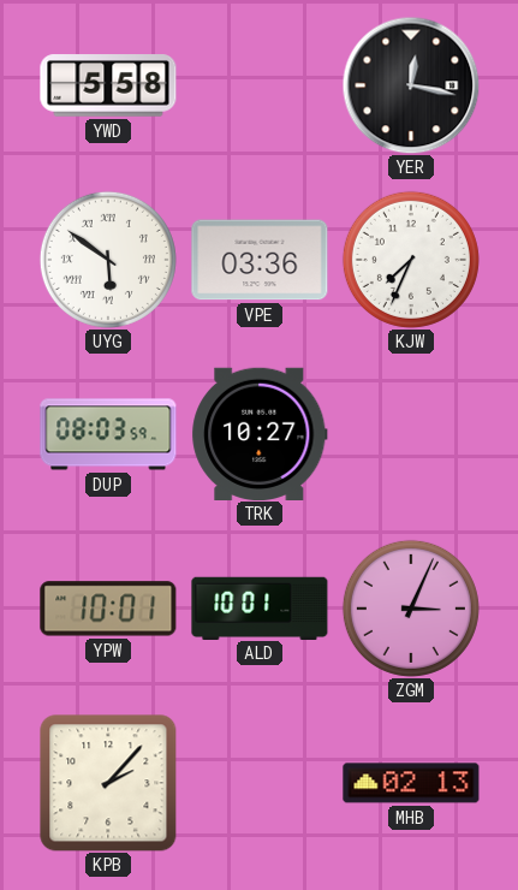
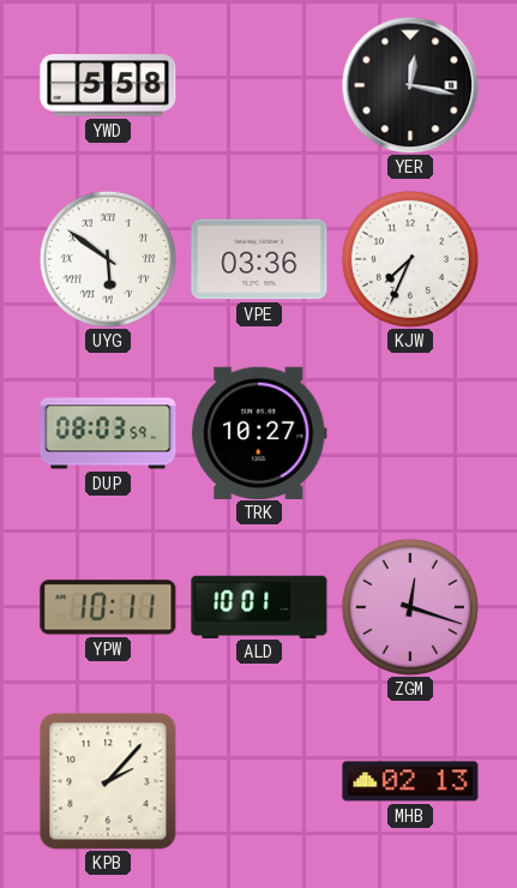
YPW: 10:01 -> 10:11 (108, 607)
ZGM: 3:04 -> 12:18 (410, 607)
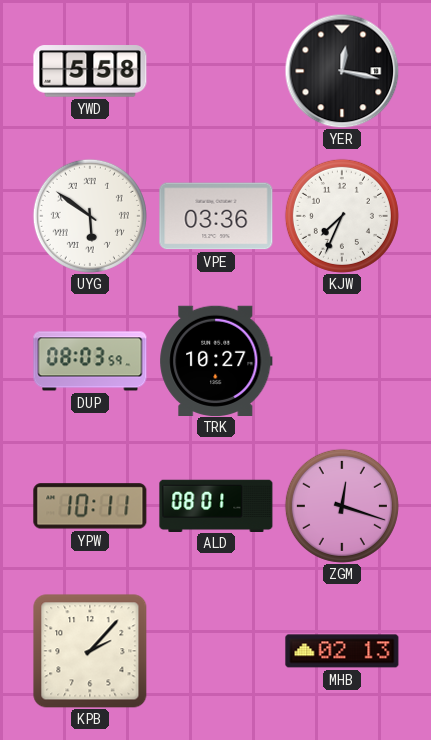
ALD: 10:01 -> 08:01 (216, 505)
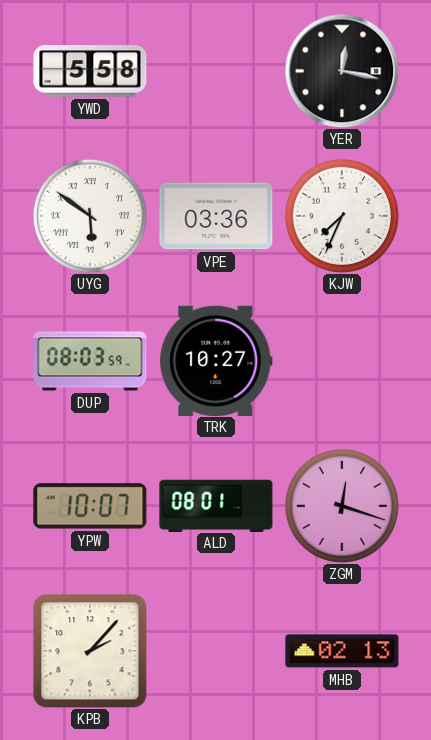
YPW: 10:11 -> 10:07 (90, 506)
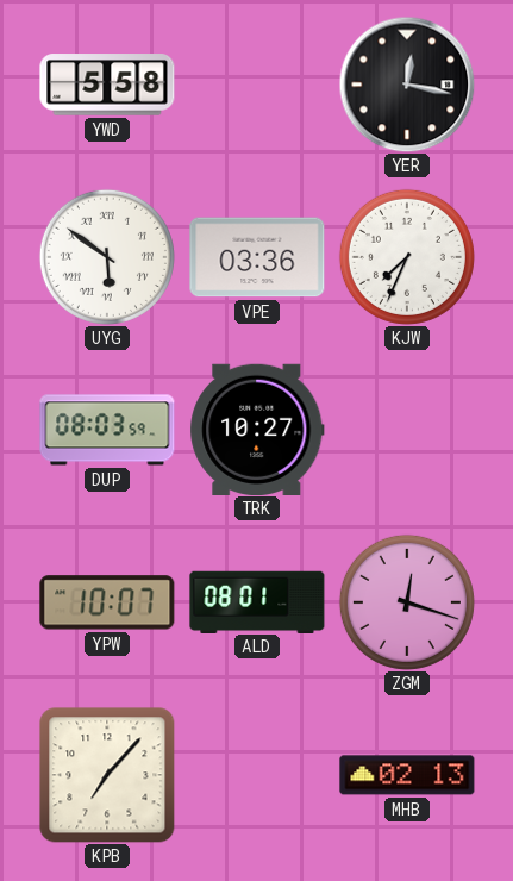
KPB: 2:07 -> 7:07 (107, 775)
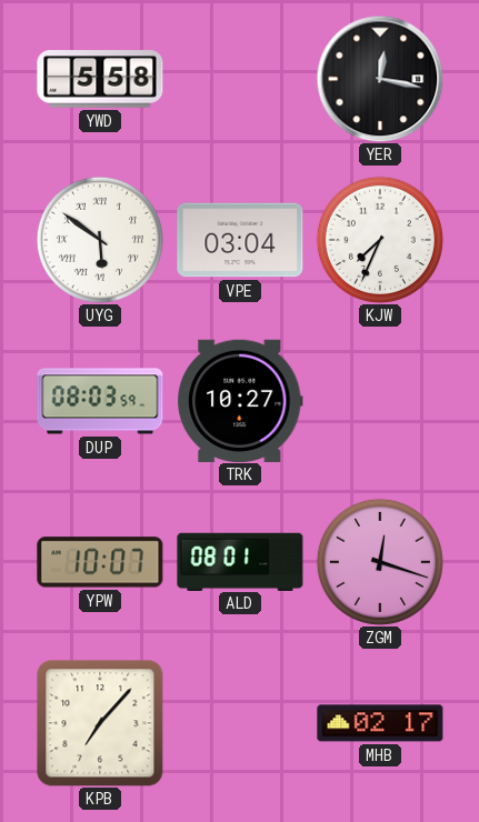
VPE: 03:36 -> 03:04 (240, 240)
MHB: 02:13 -> 02:17 (380, 723)
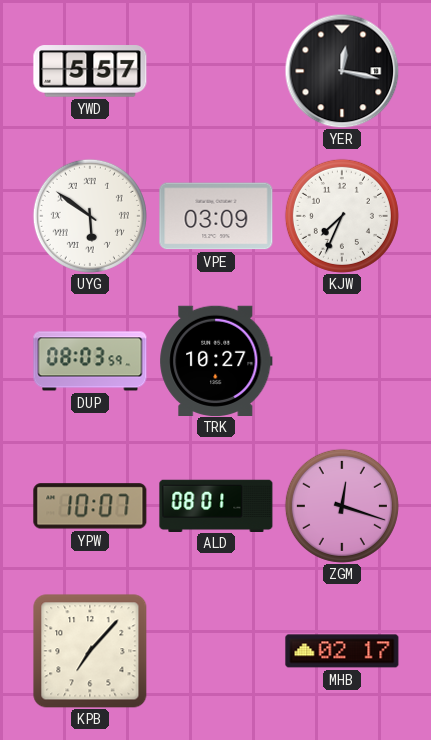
YWD: 5:58 -> 5:57 (90, 71)
VPE: 03:04 -> 03:09 (216, 216)
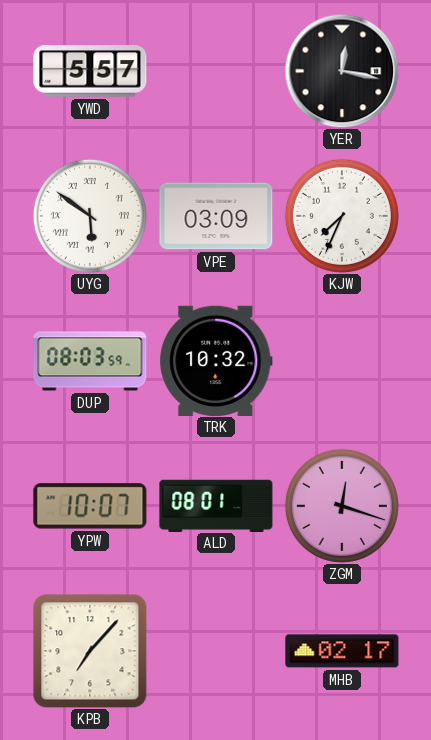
TRK: 10:27 -> 10:32 (216, 360)
